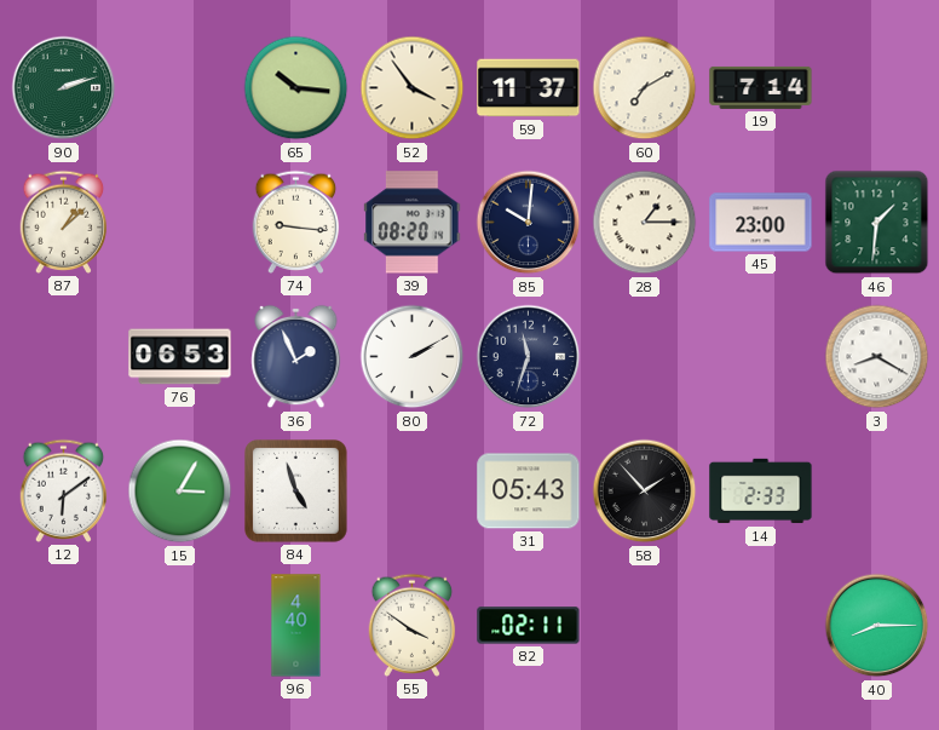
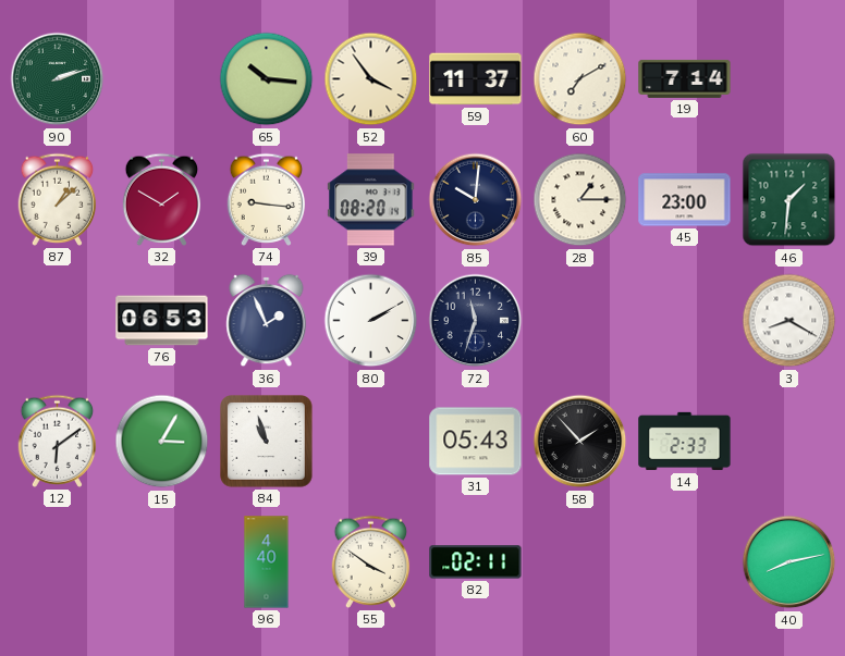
32: none -> 1:50 (162, 199)
84: 4:57 -> 10:57 (267, 442)
40: 8:15 -> 8:13 (789, 562)
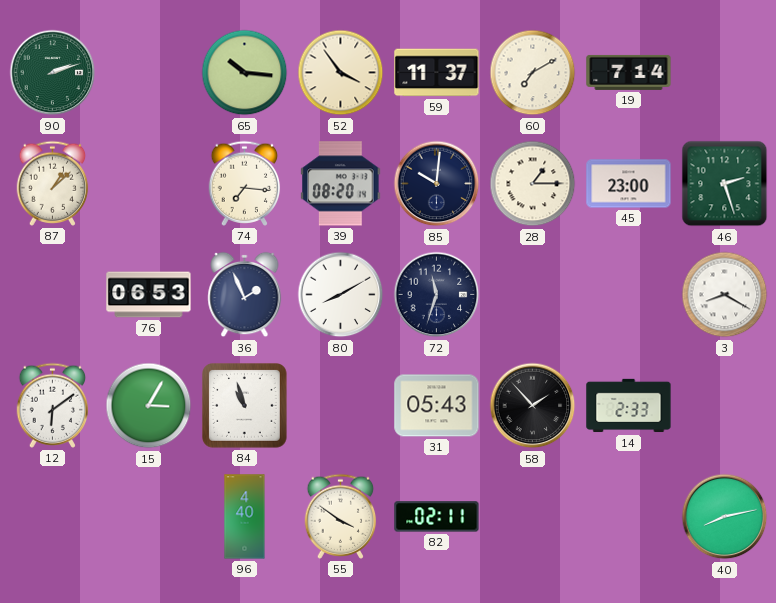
32: 1:50 -> none (162, 199)
74: 9:16 -> 7:16 (245, 183)
46: 1:31 -> 2:27 (725, 184)
80: 2:10 -> 8:10 (341, 295)
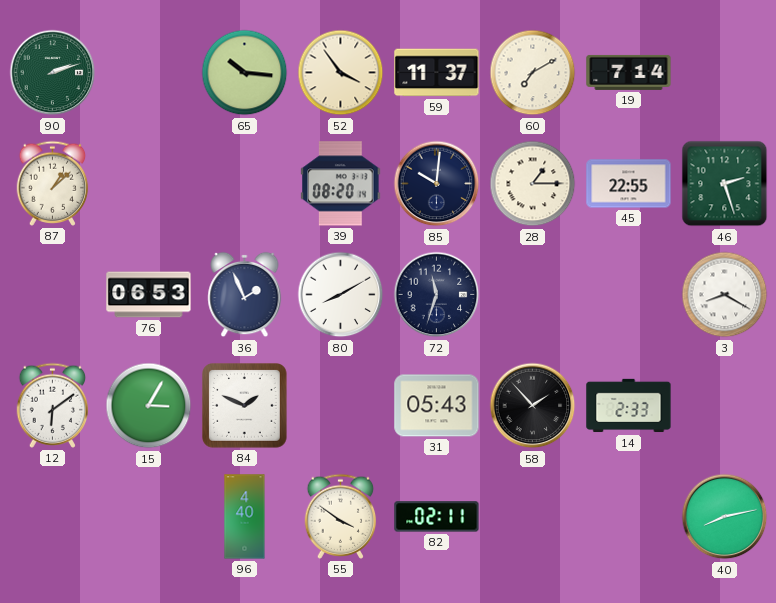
74: 7:16 -> none (245, 183)
45: 23:00 -> 22:55 (629, 184)
84: 10:57 -> 1:49 (245, 406)
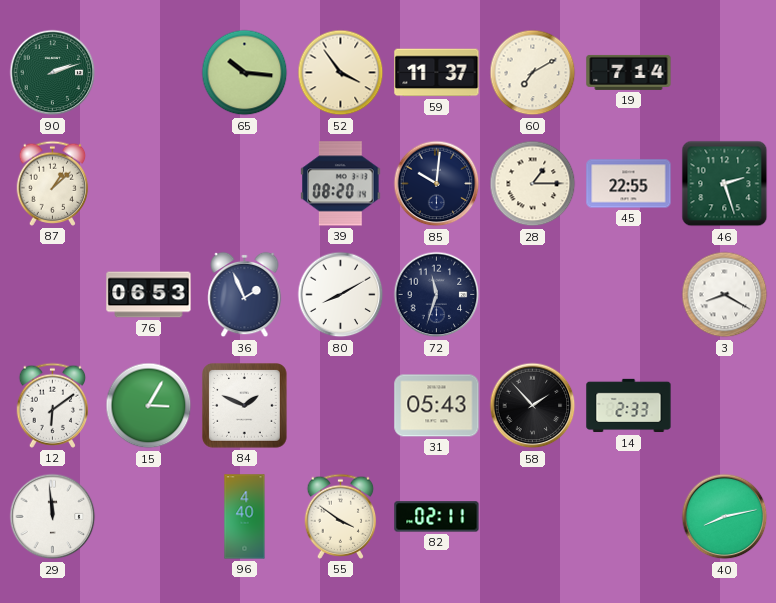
29: none -> 11:59 (53, 517)
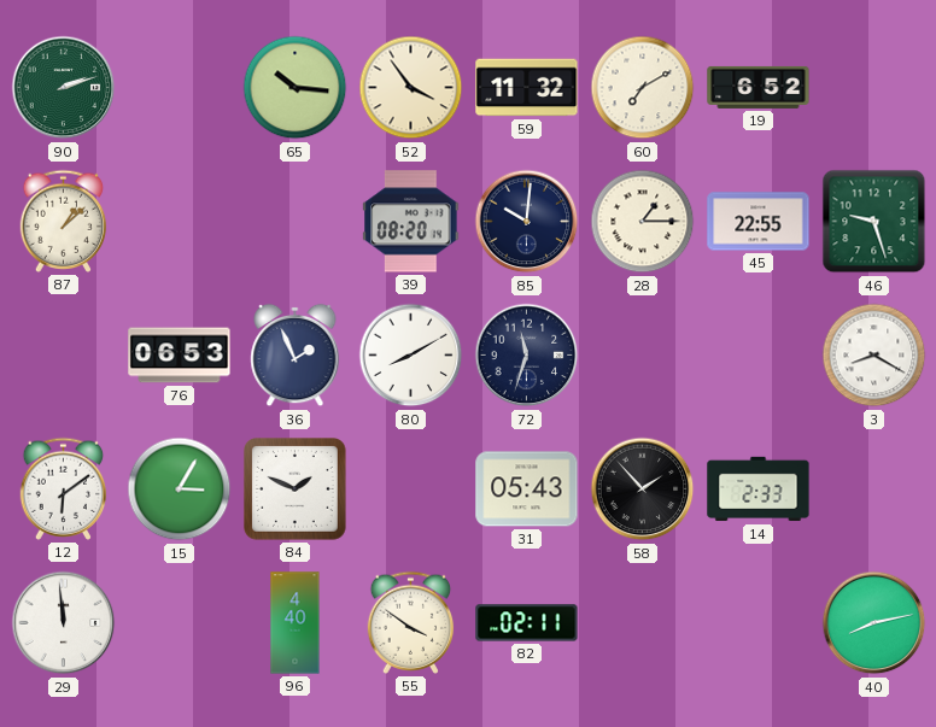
59: 11:37 -> 11:32 (527, 88)
19: 7:14 -> 6:52 (759, 87)
46: 2:27 -> 9:27 (874, 222)
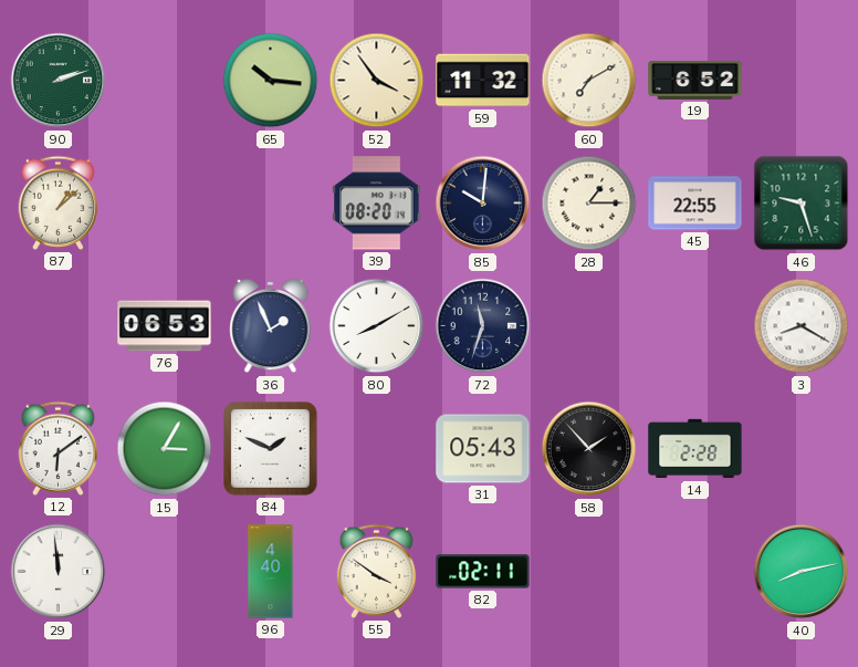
14: 2:33 -> 2:28 (695, 449)
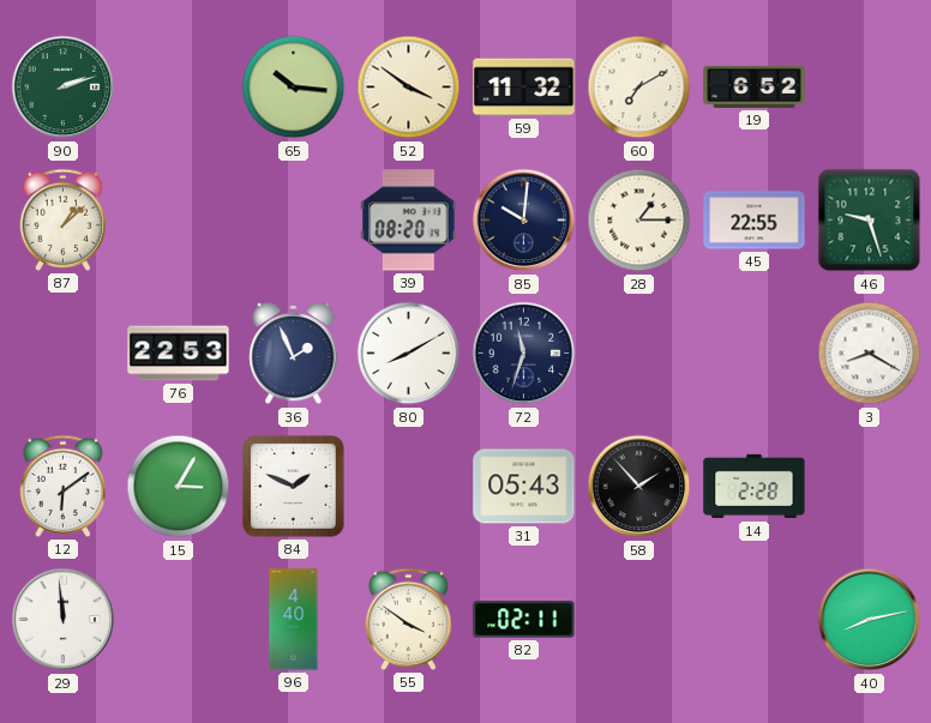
52: 3:54 -> 3:51 (409, 88)
76: 06:53 -> 22:53 (179, 354)
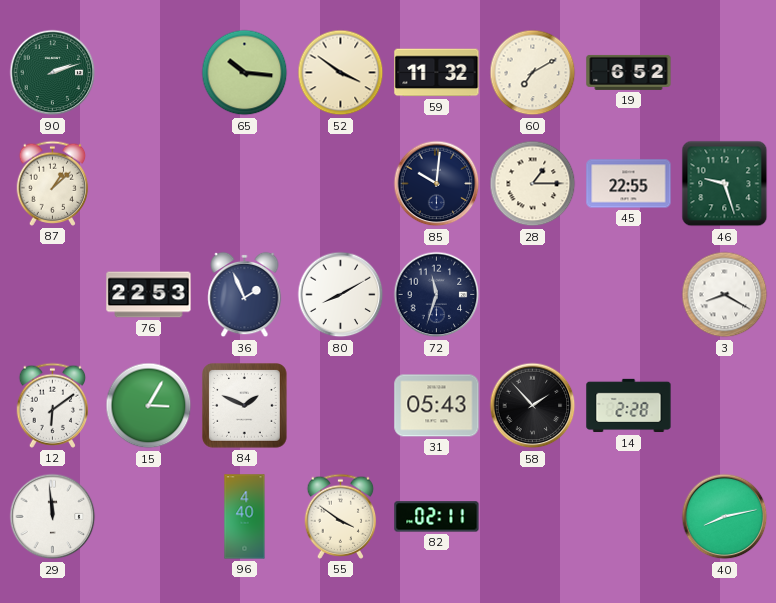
39: 08:20 -> none (409, 221)
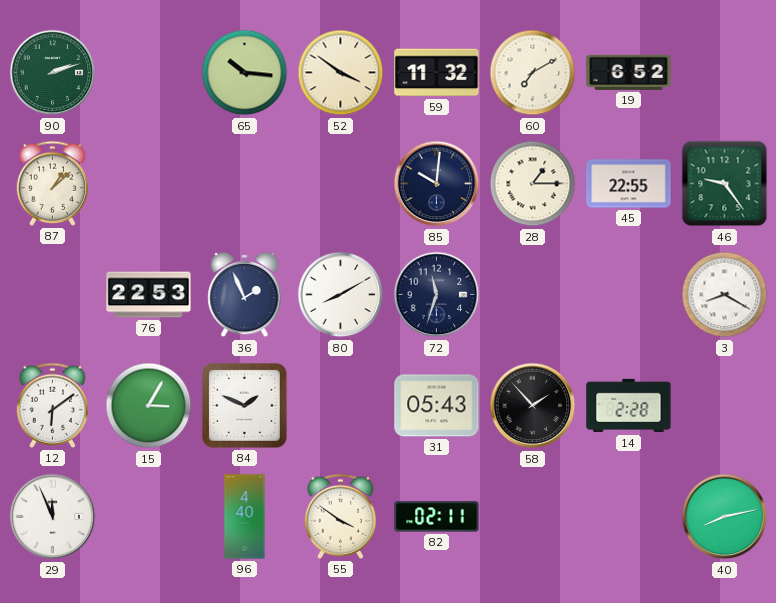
46: 9:27 -> 9:24 (725, 184)
29: 11:59 -> 11:56 (53, 517)
